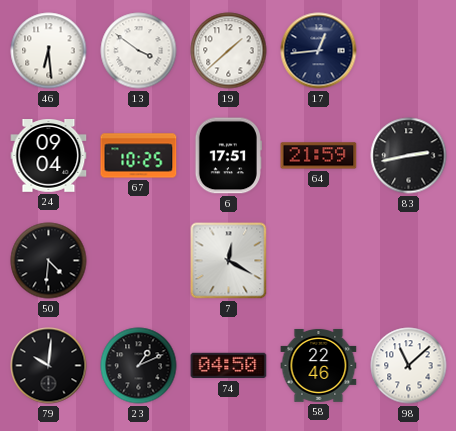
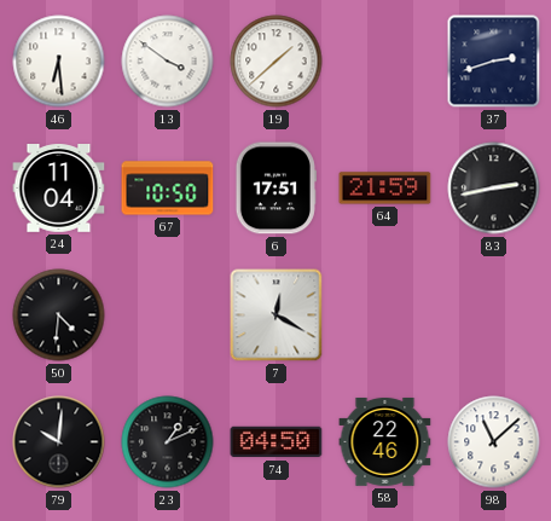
17: 12:44 -> none (319, 51)
37: none -> 2:42 (494, 62)
24: 09:04 -> 11:04 (59, 189)
67: 10:25 -> 10:50 (168, 189)
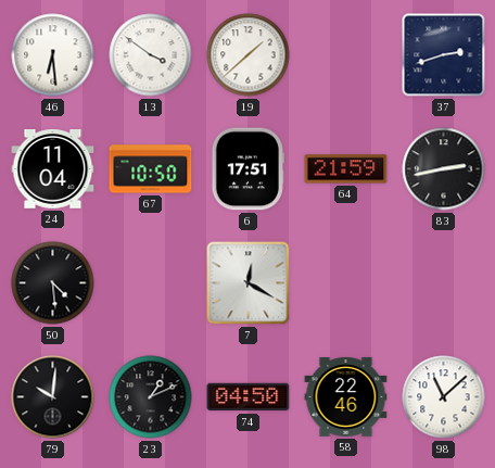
50: 4:31 -> 4:29 (53, 283)
